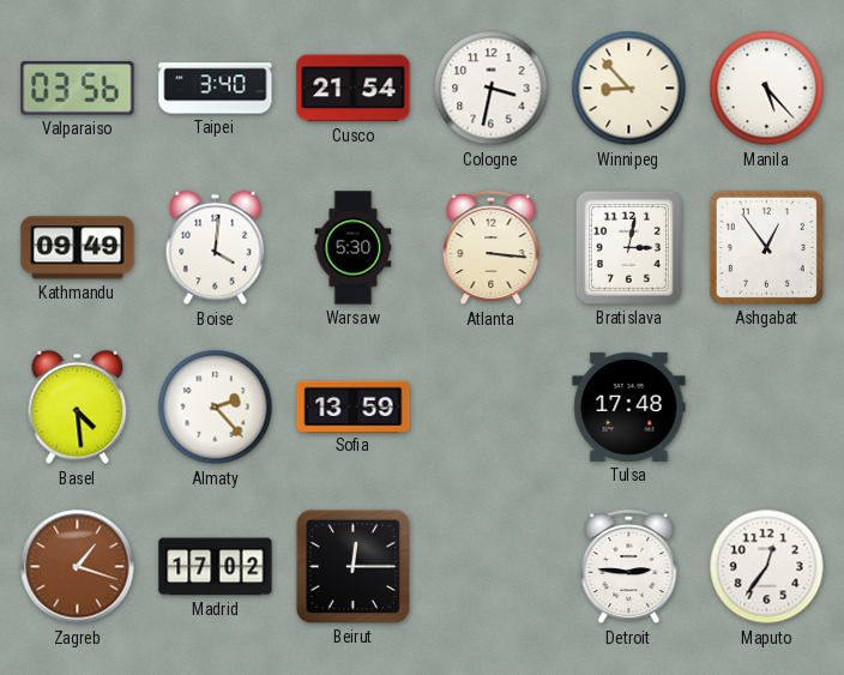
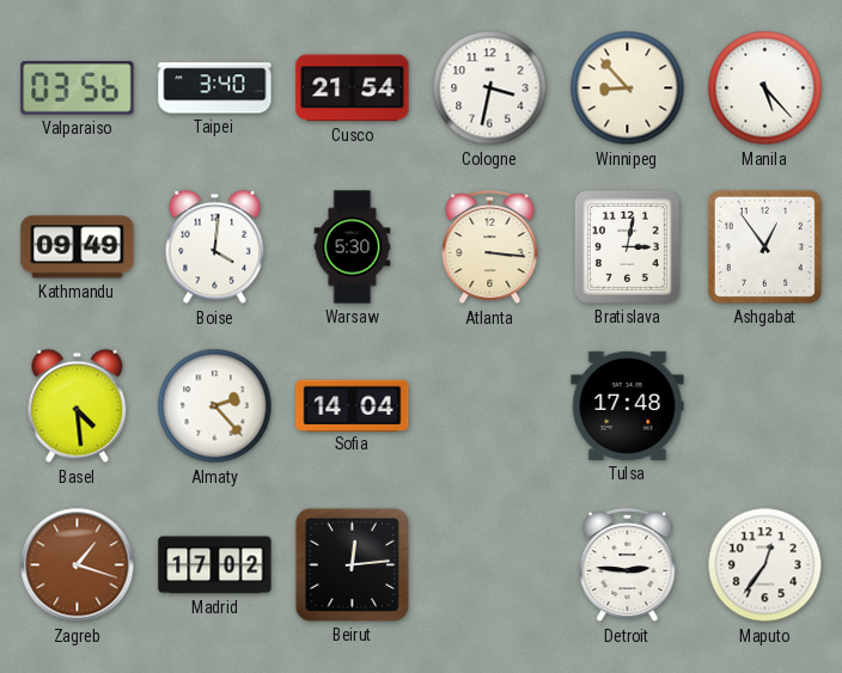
Sofia: 13:59 -> 14:04 (353, 405)
Beirut: 12:15 -> 12:14 (352, 564)
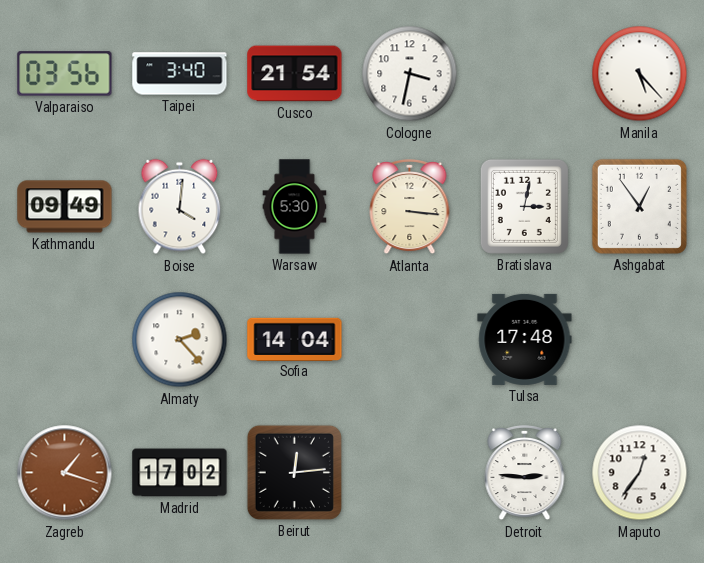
Winnipeg: 8:53 -> none (628, 88)
Basel: 4:29 -> none (78, 406)
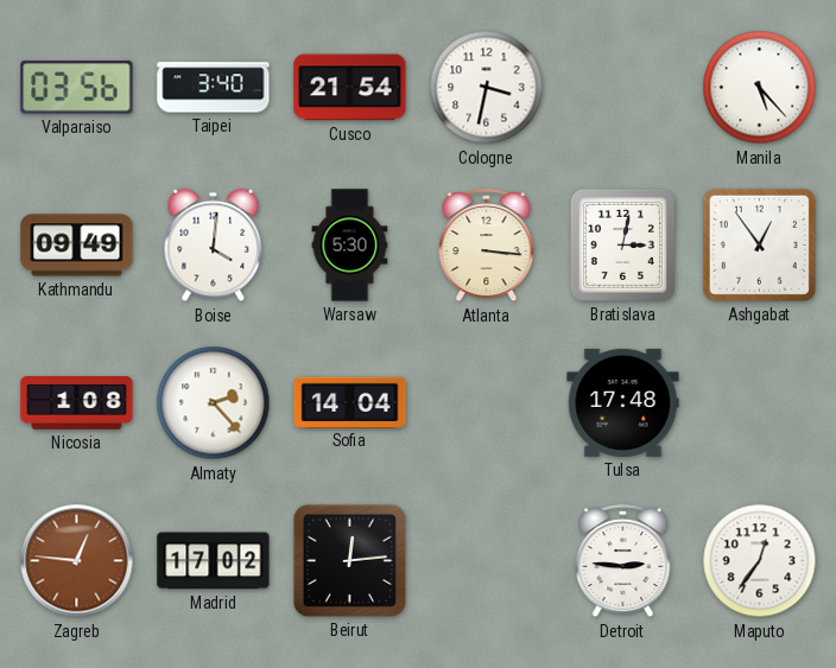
Nicosia: none -> 1:08 (77, 403)
Zagreb: 1:18 -> 12:46 (77, 561)
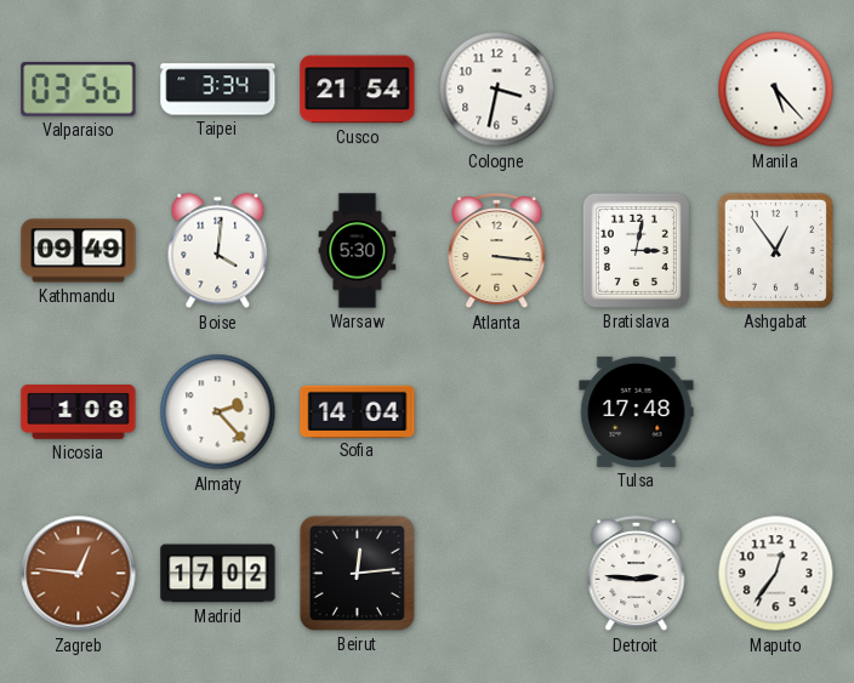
Taipei: 3:40 -> 3:34 (218, 90)
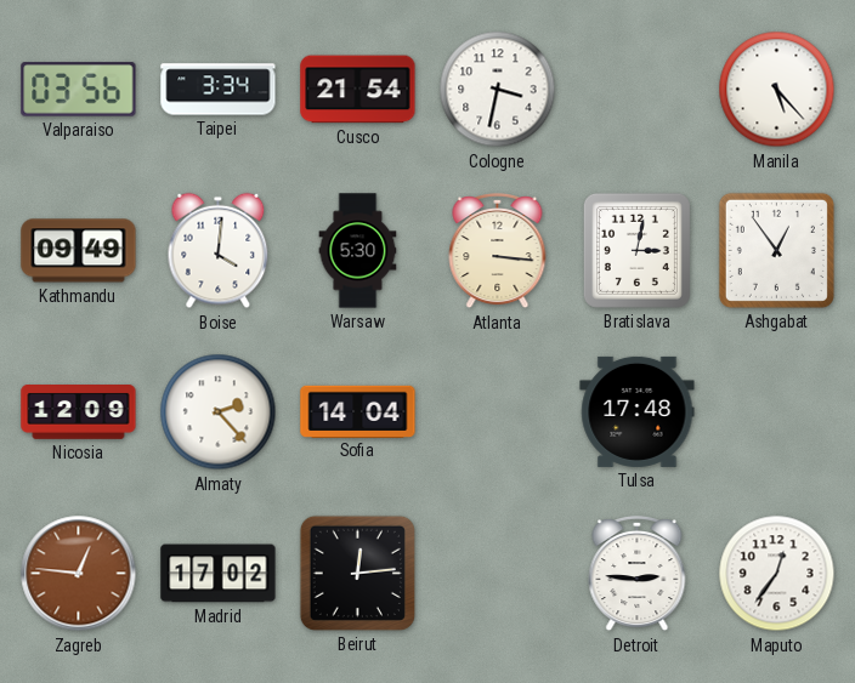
Nicosia: 1:08 -> 12:09 (79, 412)
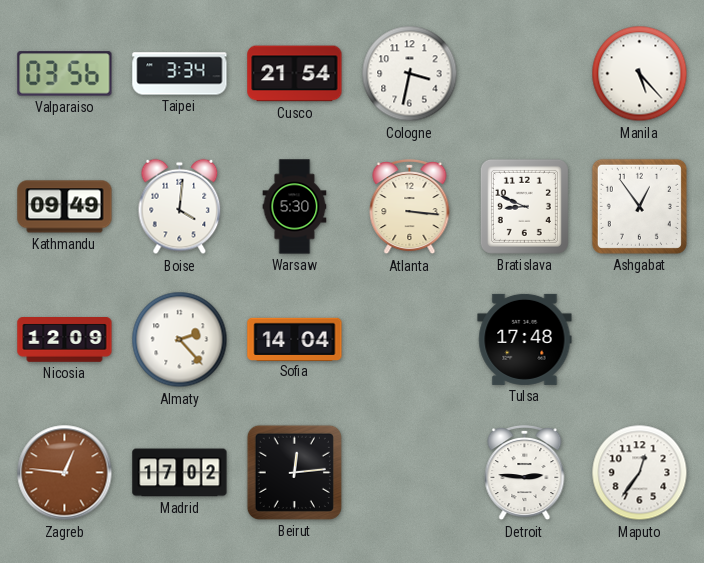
Bratislava: 3:02 -> 8:49 (524, 206)
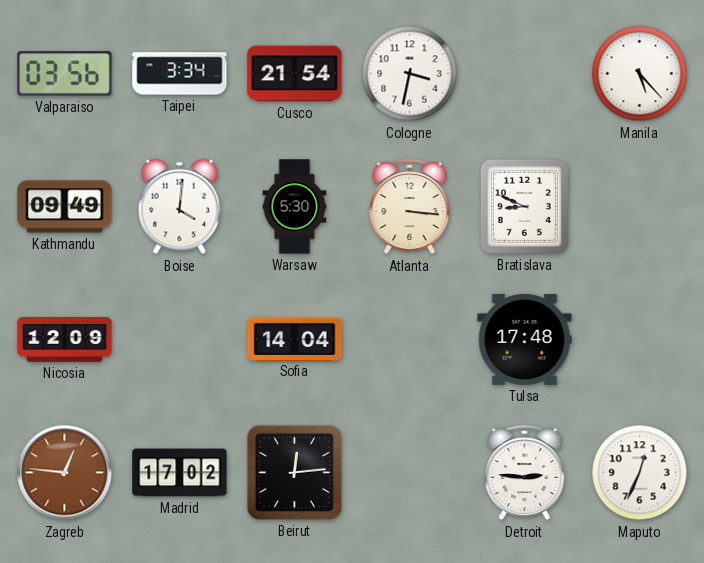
Ashgabat: 12:54 -> none (639, 206)
Almaty: 2:23 -> none (180, 340)
Maputo: 12:36 -> 12:34 (640, 473)
